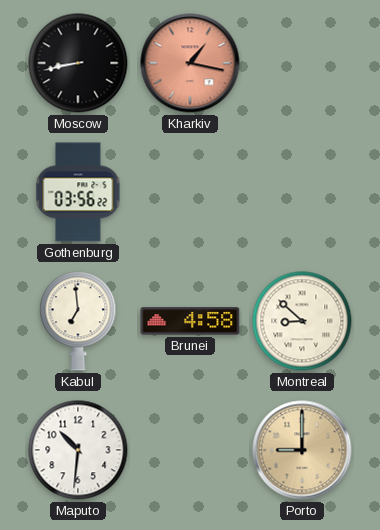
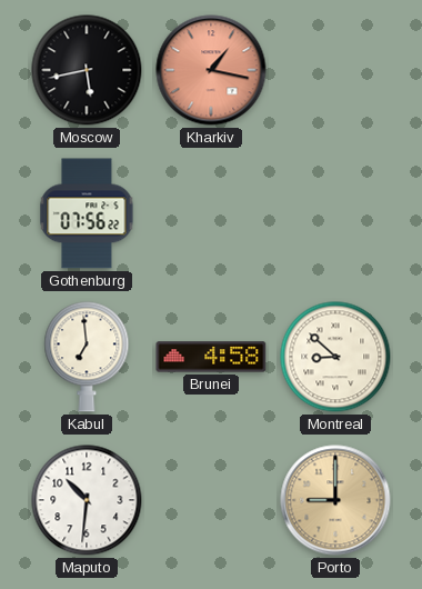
Moscow: 8:43 -> 5:43 (87, 70)
Gothenburg: 03:56 -> 07:56 (87, 213)
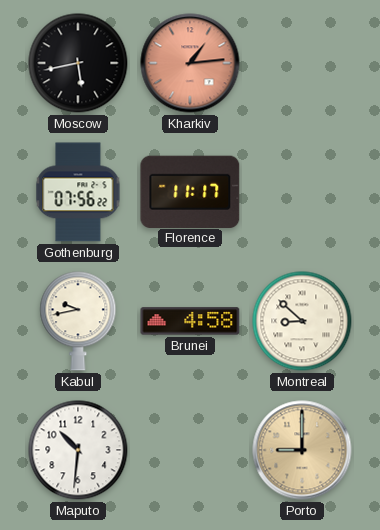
Kharkiv: 1:17 -> 1:14 (190, 63)
Florence: none -> 11:17 (190, 191)
Kabul: 6:59 -> 9:43 (78, 321)
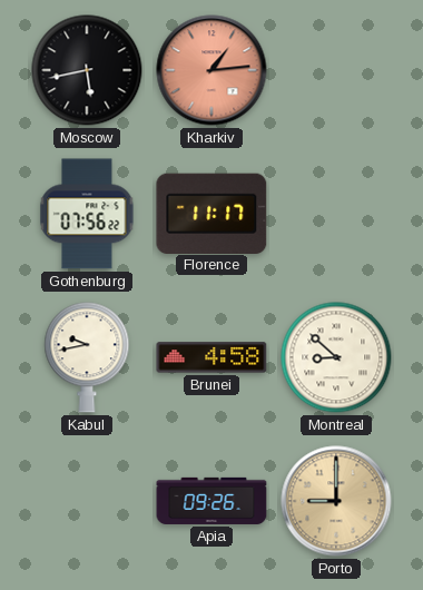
Maputo: 10:31 -> none (78, 450)
Apia: none -> 09:26 (211, 501)
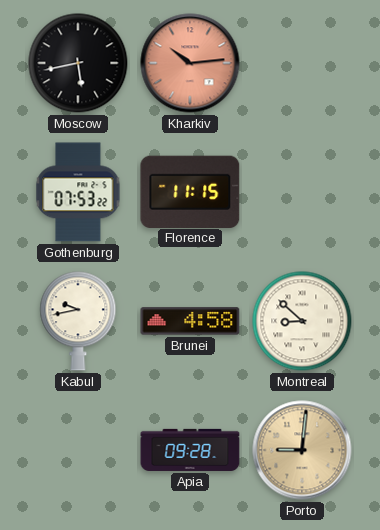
Kharkiv: 1:14 -> 10:14 (190, 63)
Gothenburg: 07:56 -> 07:53 (78, 192)
Florence: 11:17 -> 11:15 (190, 191)
Apia: 09:26 -> 09:28 (190, 450)
Porto: 9:00 -> 9:01 (302, 450)
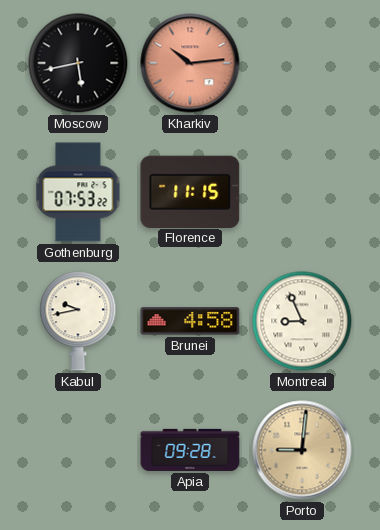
Montreal: 8:52 -> 8:56 (302, 321)
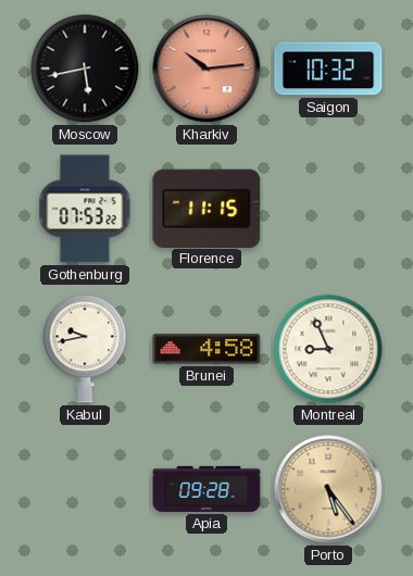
Saigon: none -> 10:32 (328, 68)
Porto: 9:01 -> 5:24 (328, 489)
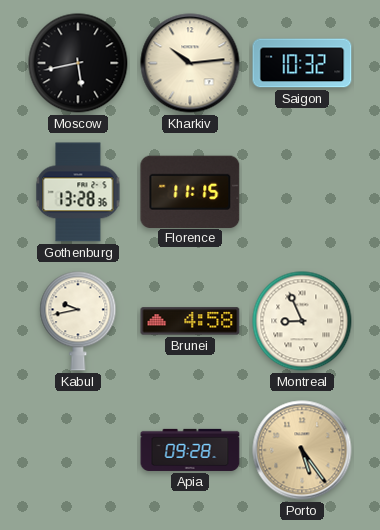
Kharkiv dial: salmon -> cream (190, 63)
Gothenburg: 07:53 -> 13:28 (78, 192)
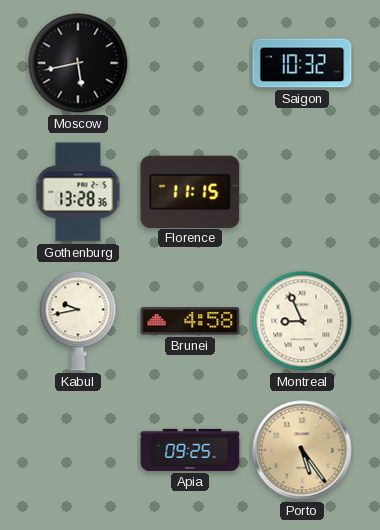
Kharkiv: 10:14 -> none (190, 63)
Apia: 09:28 -> 09:25 (190, 450)
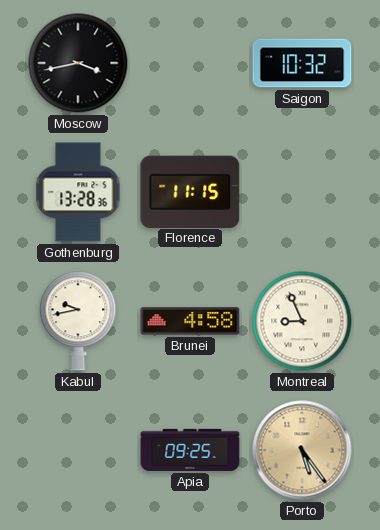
Moscow: 5:43 -> 3:43 (78, 63)
